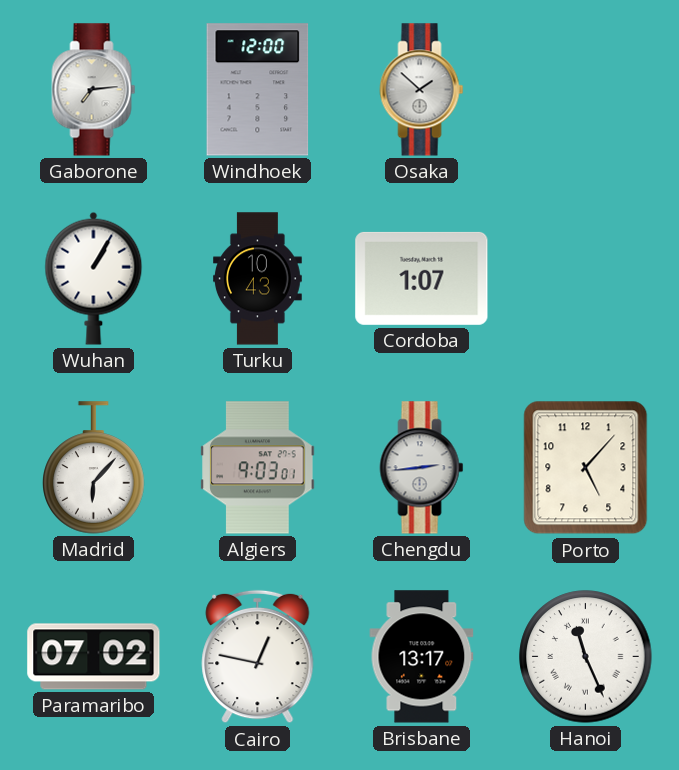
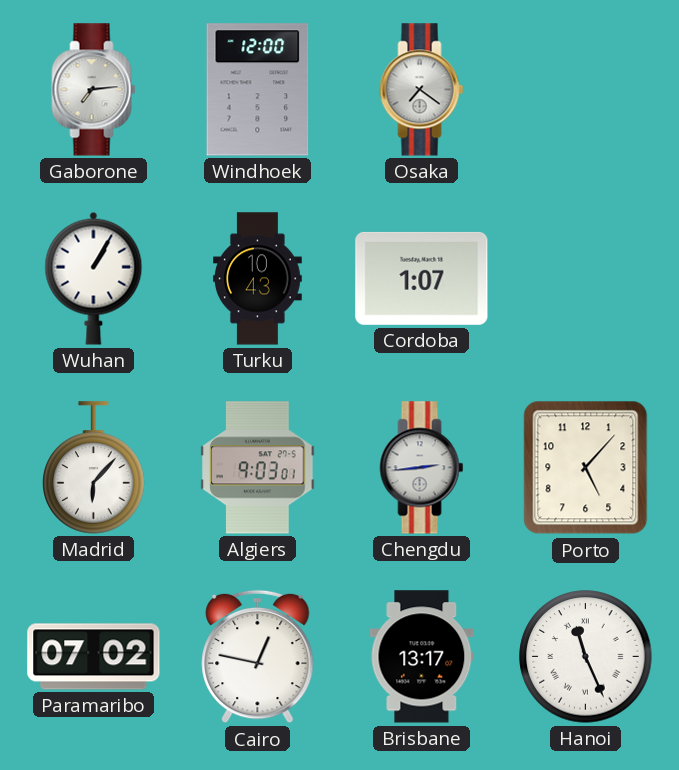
Osaka: 1:52 -> 7:21 (422, 90)
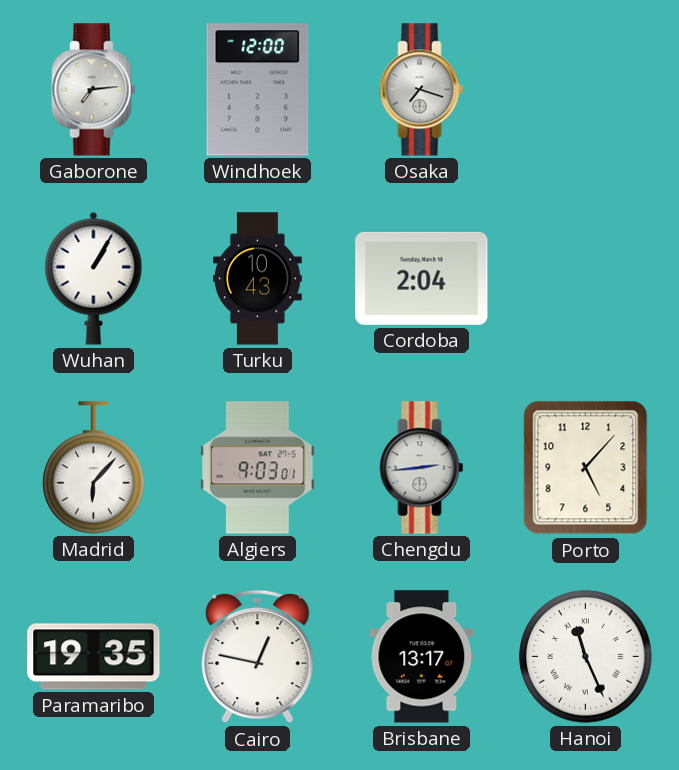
Osaka: 7:21 -> 7:18 (422, 90)
Cordoba: 1:07 -> 2:04 (422, 278)
Paramaribo: 07:02 -> 19:35 (94, 657)
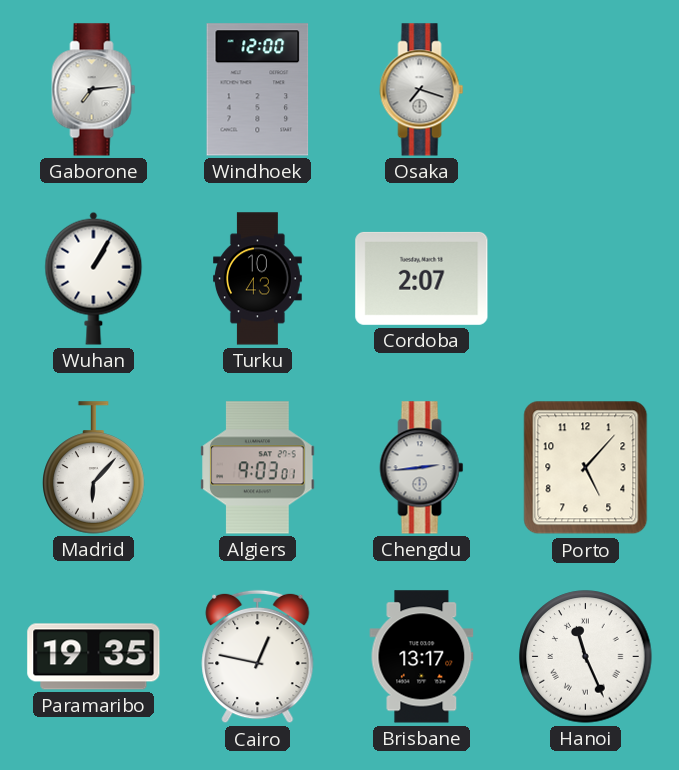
Cordoba: 2:04 -> 2:07 (422, 278)
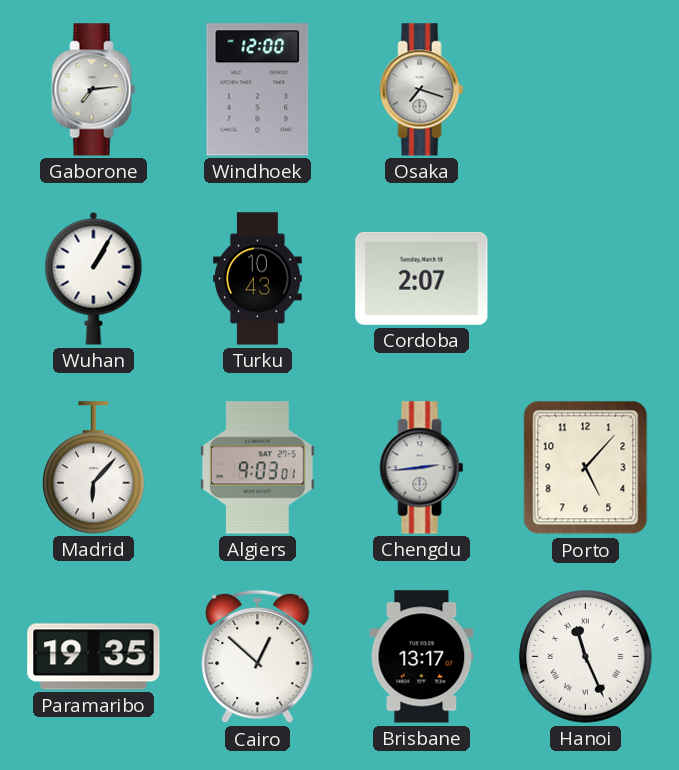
Cairo: 12:47 -> 12:52 (258, 657)
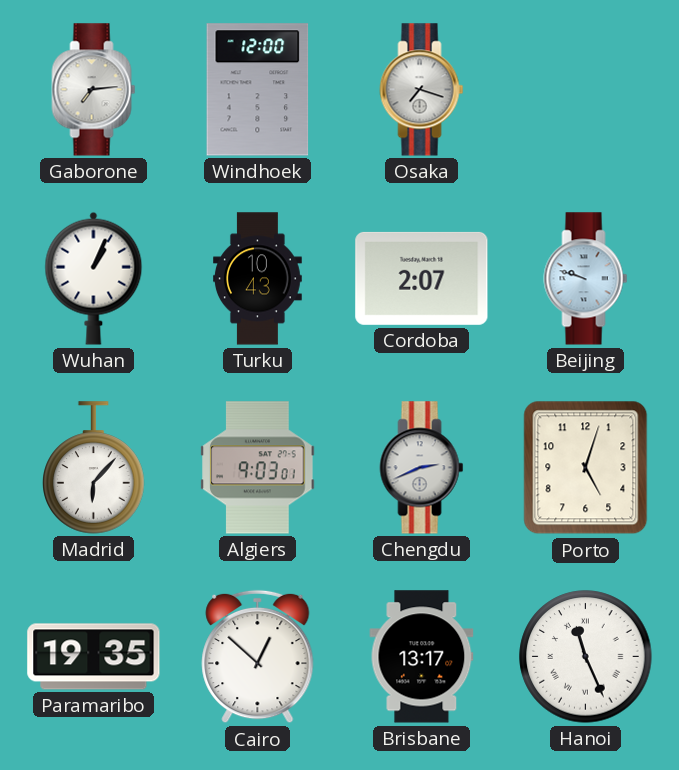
Wuhan: 1:05 -> 1:04 (94, 278)
Beijing: none -> 9:48 (586, 279)
Chengdu: 2:44 -> 2:41 (422, 468)
Porto: 5:07 -> 5:03 (586, 468)
